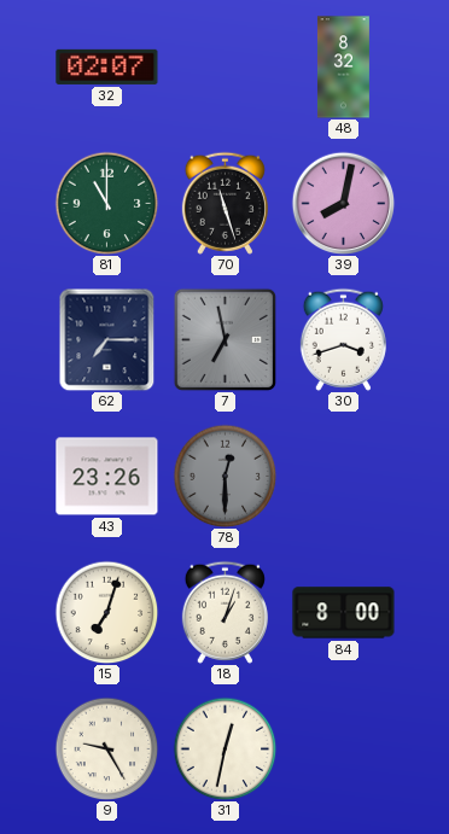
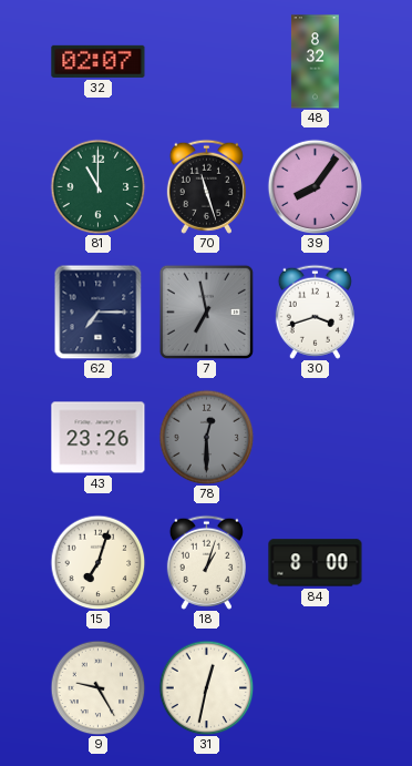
39: 8:02 -> 8:06 (315, 186)
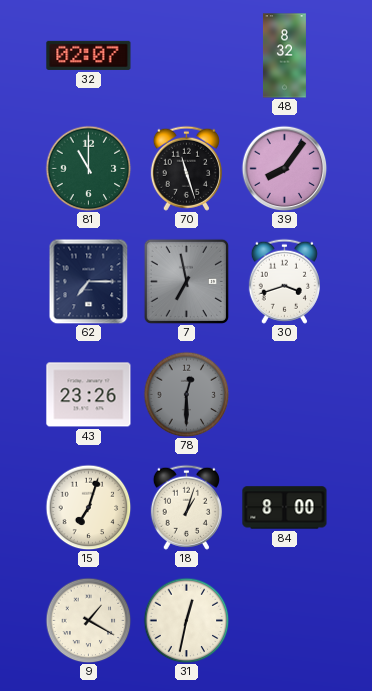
9: 9:25 -> 1:20 (88, 620)
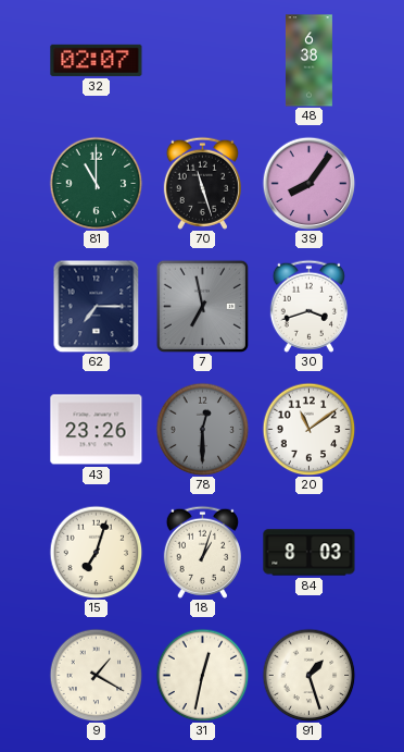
48: 8:32 -> 6:38 (308, 61)
20: none -> 11:09 (308, 429)
84: 8:00 -> 8:03 (310, 553)
91: none -> 1:27 (308, 675)
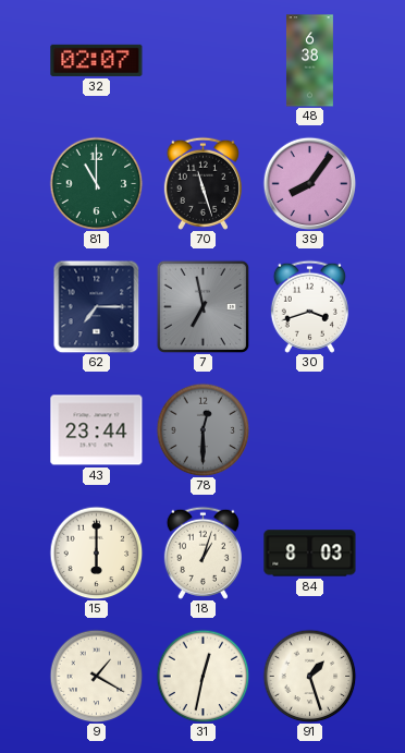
43: 23:26 -> 23:44 (97, 430)
20: 11:09 -> none (308, 429)
15: 7:03 -> 6:00 (96, 552)
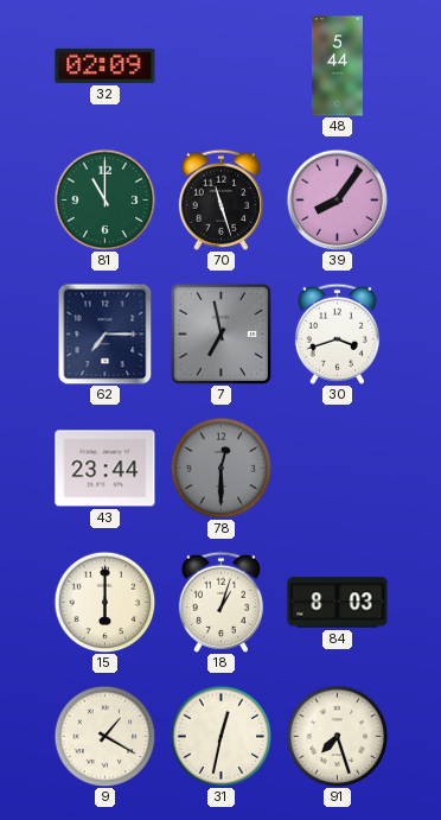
32: 02:07 -> 02:09 (106, 65)
48: 6:38 -> 5:44 (337, 66)
91: 1:27 -> 7:27 (337, 736)
